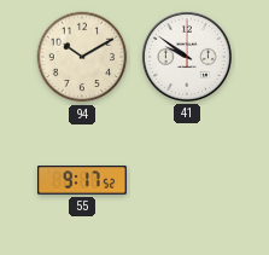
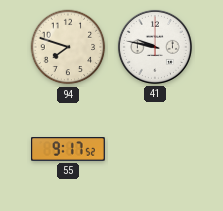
94: 10:10 -> 7:48 (68, 47)
41: 9:51 -> 9:47 (155, 47)
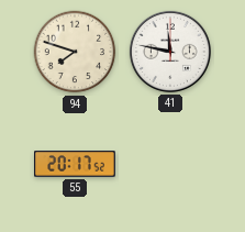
41: 9:47 -> 11:47 (170, 52)
55: 9:17 -> 20:17 (75, 164)
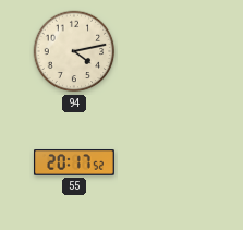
94: 7:48 -> 4:13 (74, 51)
41: 11:47 -> none (170, 52)
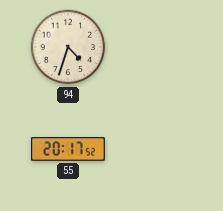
94: 4:13 -> 4:33 (68, 47)
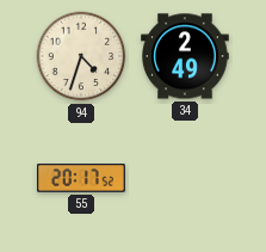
34: none -> 2:49 (185, 56)
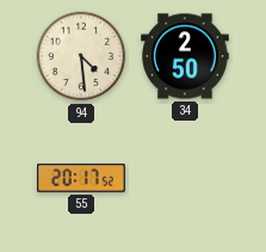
94: 4:33 -> 4:29 (81, 56)
34: 2:49 -> 2:50 (185, 56)
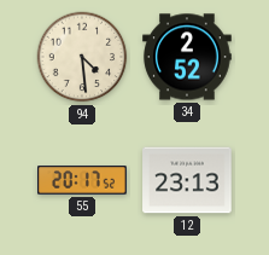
34: 2:50 -> 2:52 (187, 57)
12: none -> 23:13 (187, 180)
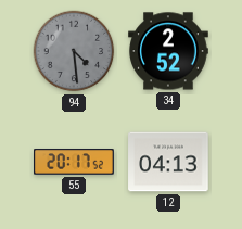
94 dial: cream -> grey (74, 51)
12: 23:13 -> 04:13 (168, 162)
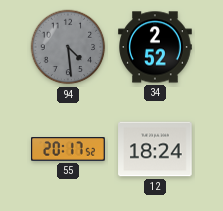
12: 04:13 -> 18:24 (155, 149)
